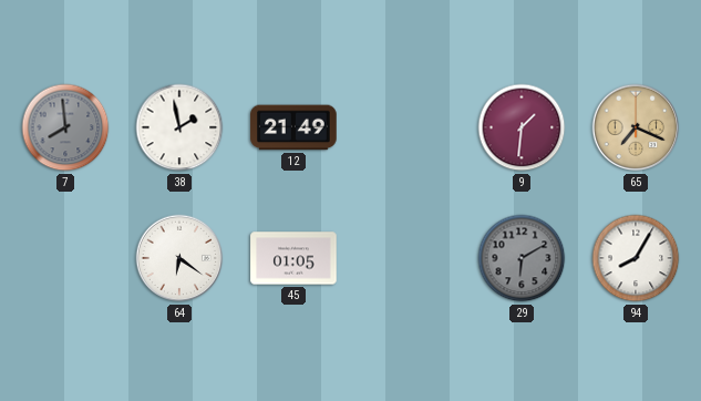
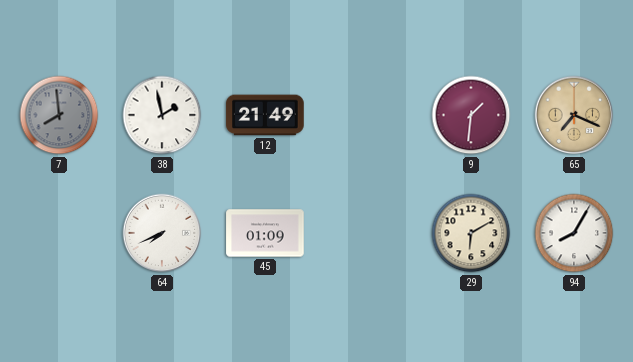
64: 6:21 -> 7:41 (162, 233)
45: 01:05 -> 01:09 (265, 233)
29 dial: grey -> cream (471, 233)
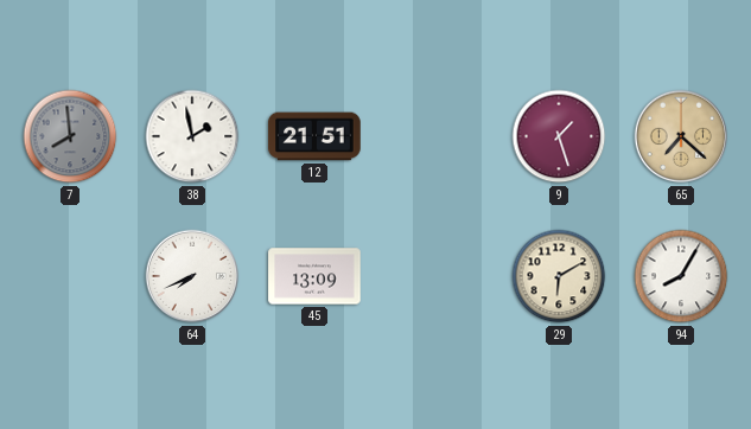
12: 21:49 -> 21:51 (314, 136)
9: 1:31 -> 1:27 (559, 136)
65: 7:19 -> 7:22 (681, 136)
45: 01:09 -> 13:09 (314, 276)
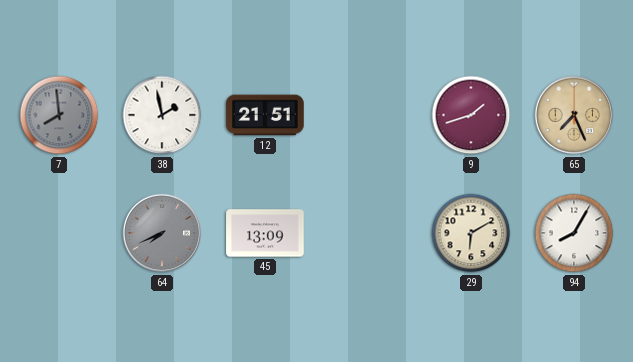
9: 1:27 -> 1:42 (471, 115)
65: 7:22 -> 7:26 (574, 115)
64 dial: white -> grey (162, 233)
